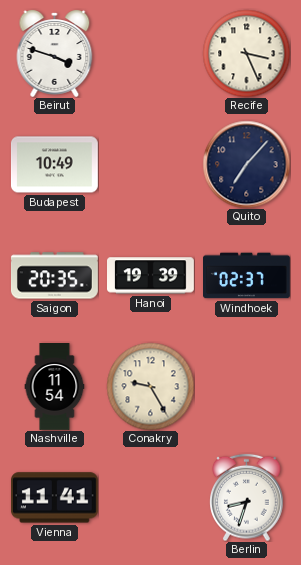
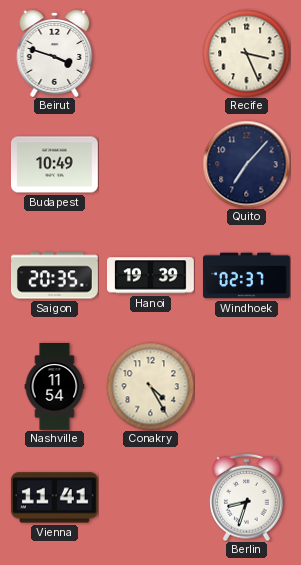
Conakry: 9:25 -> 4:25 (150, 386)
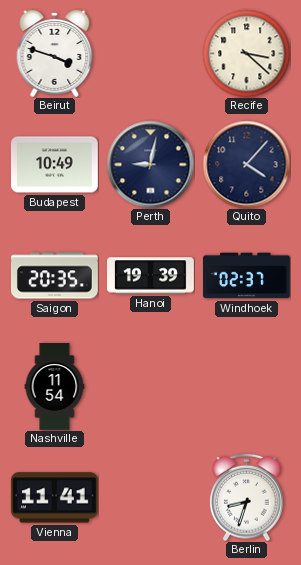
Recife: 3:26 -> 3:22 (246, 53)
Perth: none -> 9:02 (150, 164)
Quito: 7:07 -> 4:07 (246, 164)
Conakry: 4:25 -> none (150, 386)
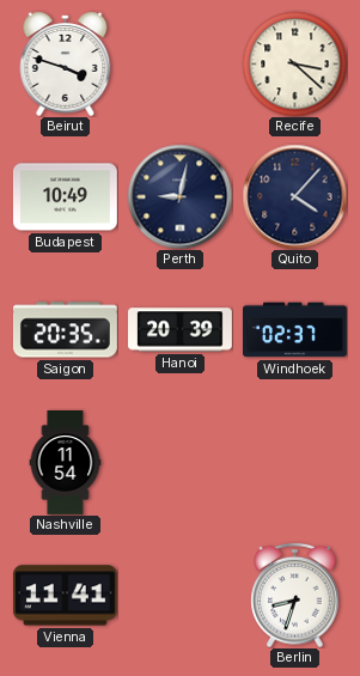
Hanoi: 19:39 -> 20:39 (181, 330)
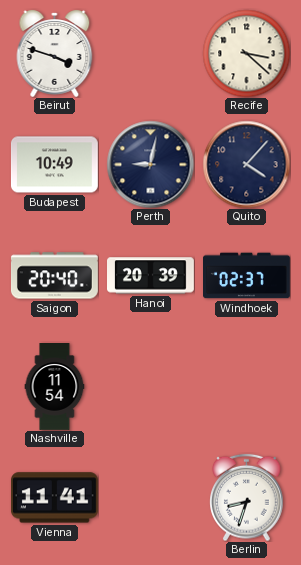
Saigon: 20:35 -> 20:40 (54, 276)
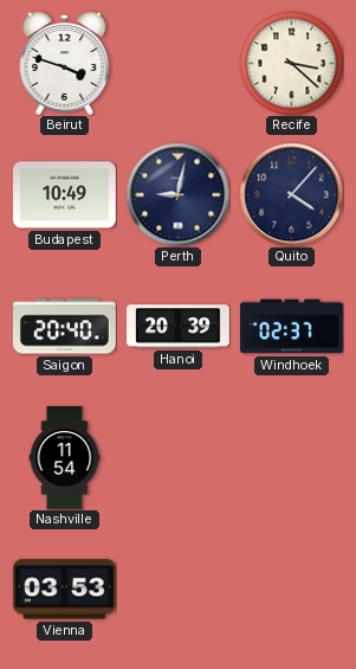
Vienna: 11:41 -> 03:53 (64, 590)
Berlin: 8:33 -> none (247, 497)
